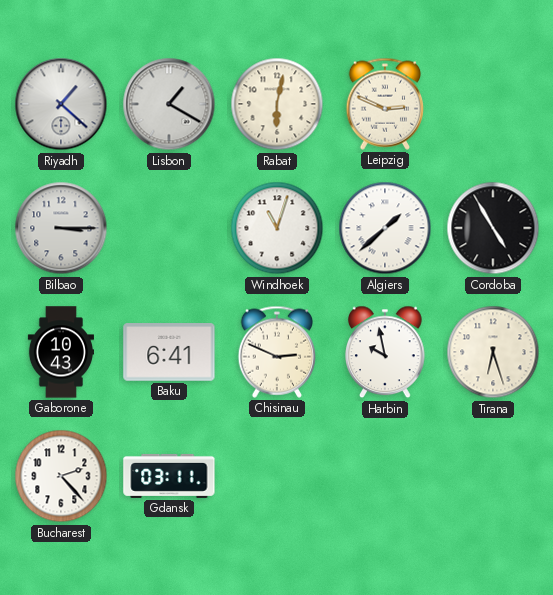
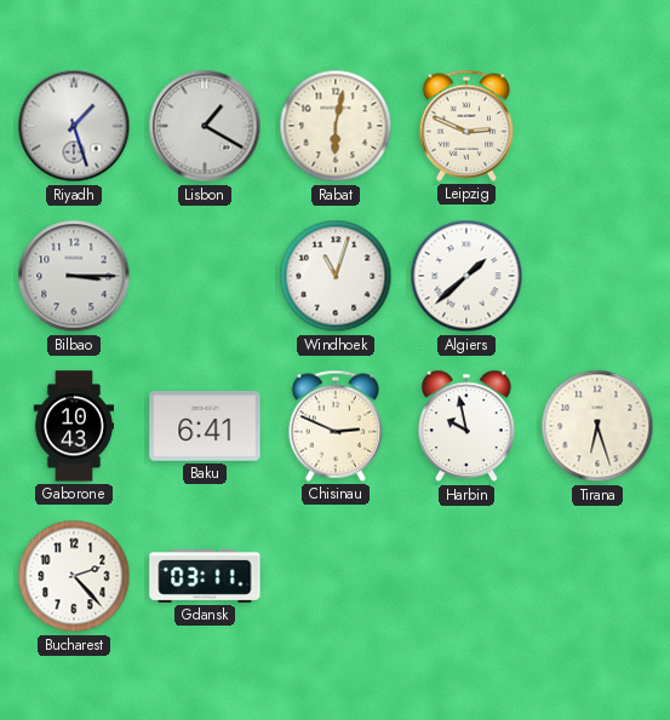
Riyadh: 1:22 -> 1:27 (74, 126)
Cordoba: 4:55 -> none (493, 228)
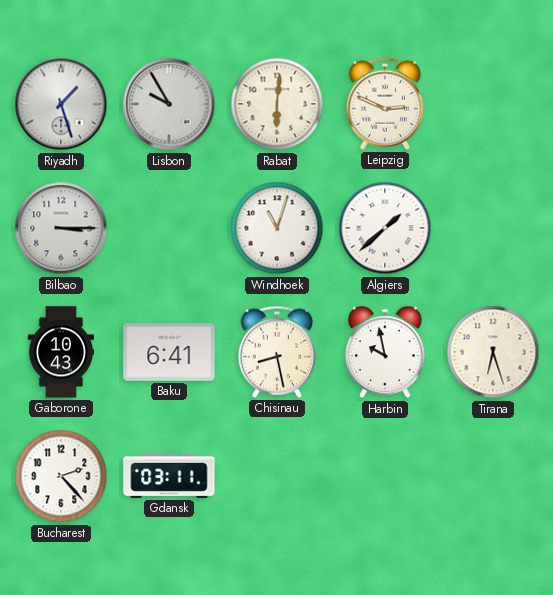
Lisbon: 1:20 -> 9:55 (169, 104)
Rabat: 6:02 -> 6:01 (277, 104)
Chisinau: 2:49 -> 8:28 (277, 352)
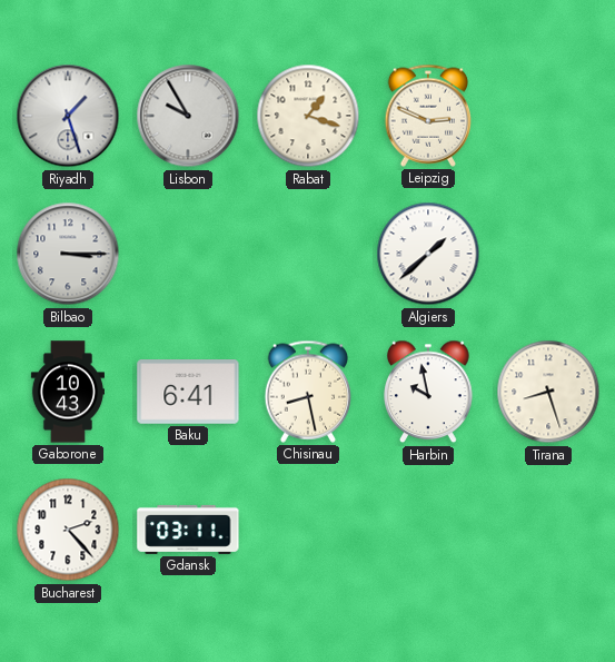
Rabat: 6:01 -> 1:18 (308, 116)
Windhoek: 11:03 -> none (277, 228)
Tirana: 6:27 -> 8:27 (548, 392)
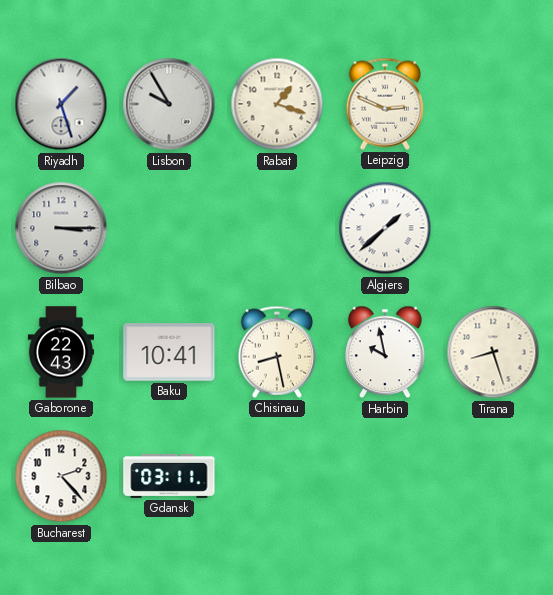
Gaborone: 10:43 -> 22:43 (60, 352)
Baku: 6:41 -> 10:41 (169, 352)
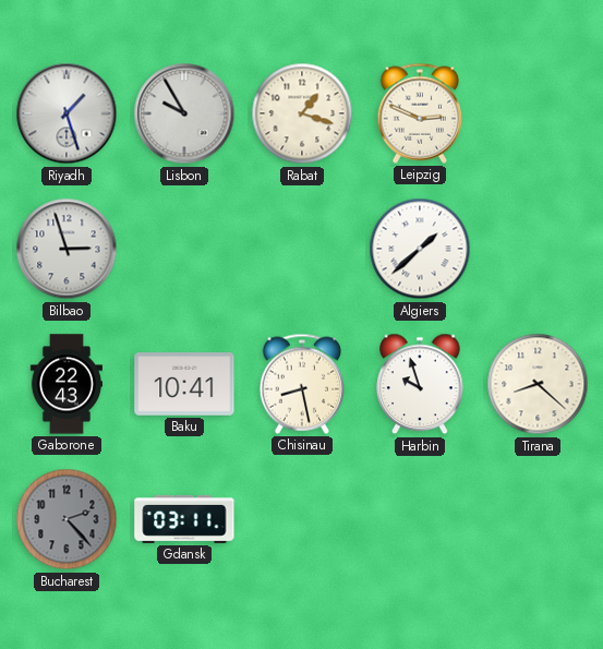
Bilbao: 3:15 -> 2:57 (67, 249)
Harbin: 9:58 -> 9:57 (421, 384)
Tirana: 8:27 -> 8:22 (538, 384)
Bucharest dial: white -> grey (67, 519)
